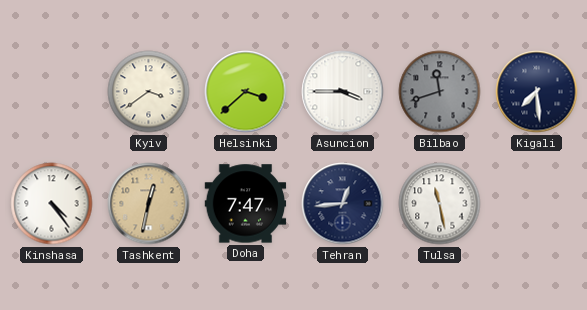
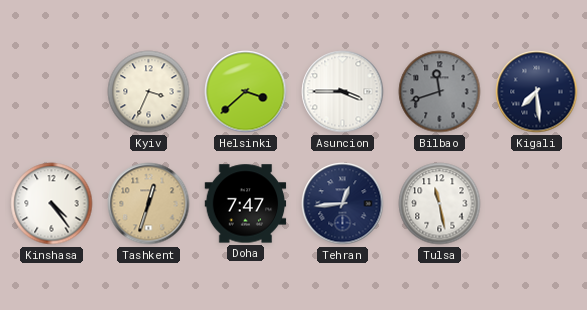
Kyiv: 3:39 -> 3:34 (149, 92)
Tashkent: 12:32 -> 12:33 (149, 204)
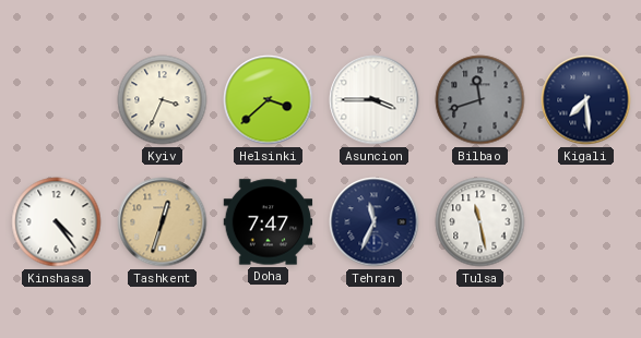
Tehran: 12:44 -> 11:34 (375, 222)
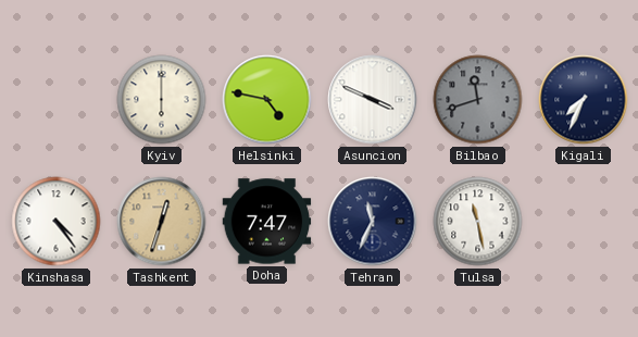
Kyiv: 3:34 -> 6:00 (162, 100)
Helsinki: 3:38 -> 4:47 (267, 100)
Asuncion: 3:45 -> 3:49 (373, 100)
Kigali: 7:29 -> 7:34 (584, 100)
